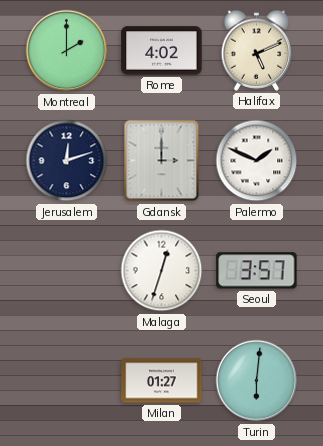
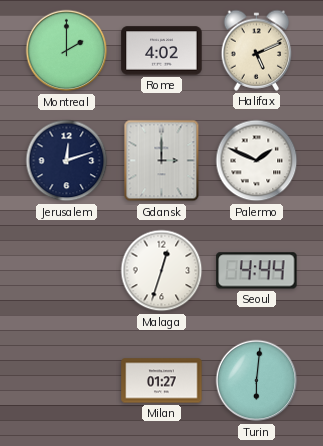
Seoul: 3:57 -> 4:44 (257, 271)
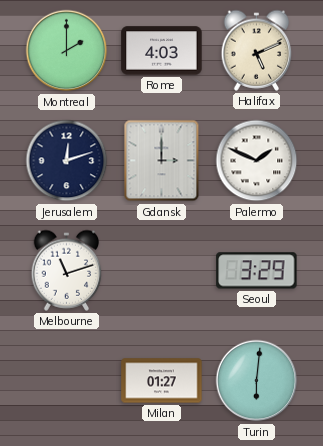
Rome: 4:02 -> 4:03 (162, 51)
Melbourne: none -> 11:12 (67, 270)
Malaga: 12:33 -> none (162, 271)
Seoul: 4:44 -> 3:29 (257, 271)
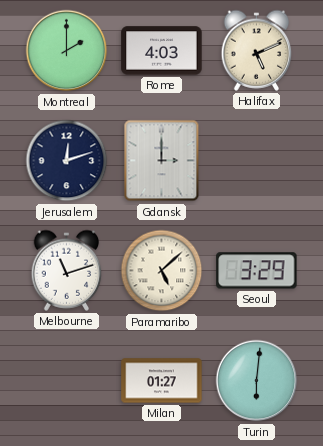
Palermo: 1:49 -> none (257, 161)
Paramaribo: none -> 5:08 (162, 271)
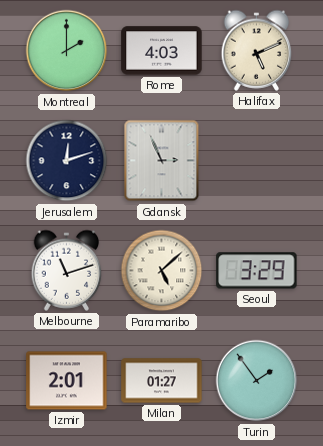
Gdansk: 3:00 -> 2:56 (162, 161)
Izmir: none -> 2:01 (67, 381)
Turin: 6:01 -> 1:54 (257, 381)
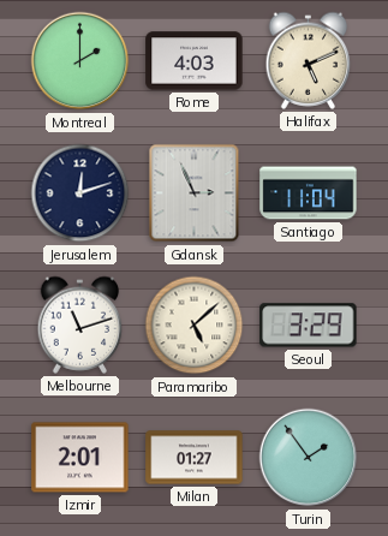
Santiago: none -> 11:04 (309, 193)
